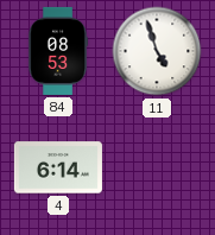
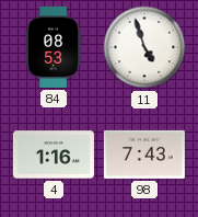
4: 6:14 -> 1:16 (54, 155)
98: none -> 7:43 (144, 155)
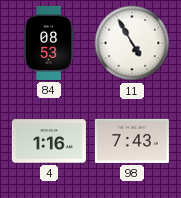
11: 4:57 -> 4:55 (132, 43)
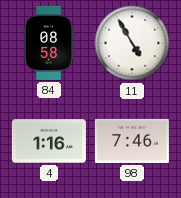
84: 08:53 -> 08:58 (48, 43)
98: 7:43 -> 7:46 (132, 141)
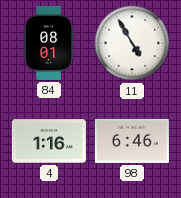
84: 08:58 -> 08:01 (48, 43)
98: 7:46 -> 6:46 (132, 141)
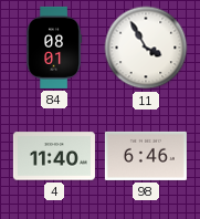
11: 4:55 -> 3:55 (146, 48)
4: 1:16 -> 11:40 (54, 156)
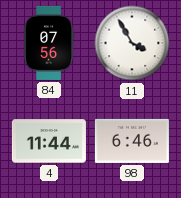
84: 08:01 -> 07:56 (48, 43)
4: 11:40 -> 11:44 (49, 141)
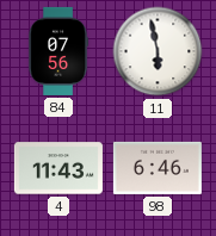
11: 3:55 -> 5:58 (158, 51)
4: 11:44 -> 11:43 (58, 168)
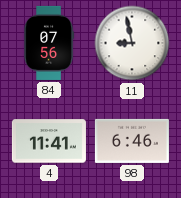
11: 5:58 -> 8:58 (132, 43)
4: 11:43 -> 11:41 (49, 141)
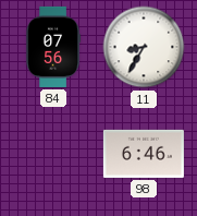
11: 8:58 -> 8:35 (144, 47)
4: 11:41 -> none (49, 141)
